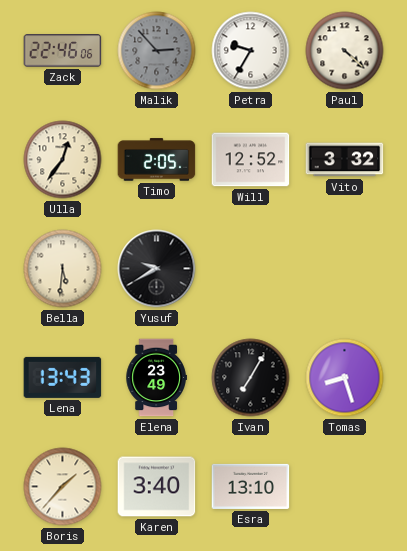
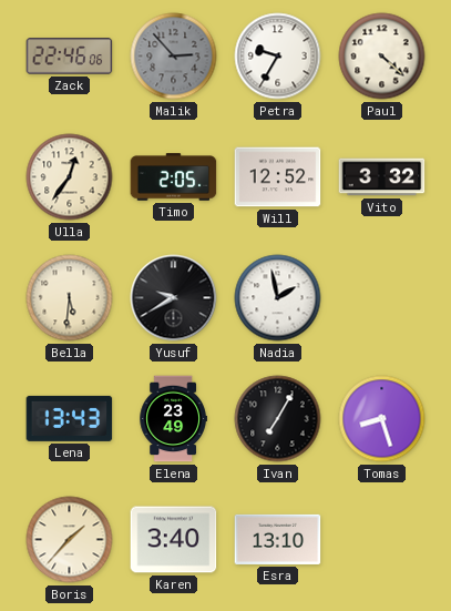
Nadia: none -> 1:58 (278, 298)
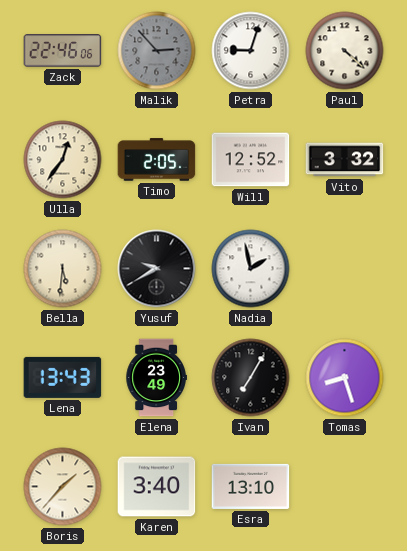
Petra: 9:35 -> 9:03 (251, 51)
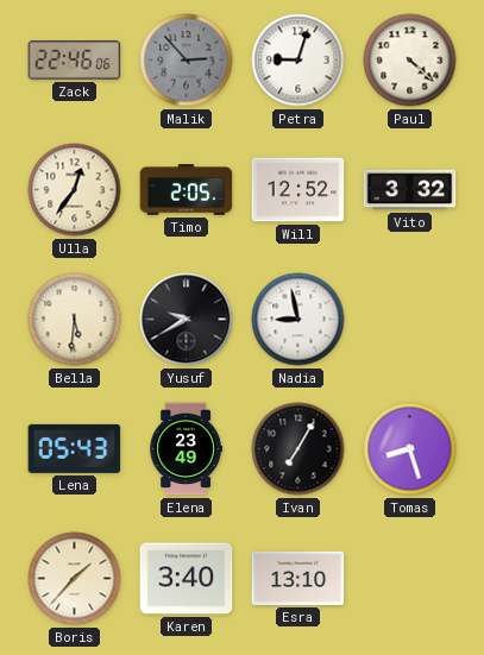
Nadia: 1:58 -> 8:58 (298, 320)
Lena: 13:43 -> 05:43 (75, 448)
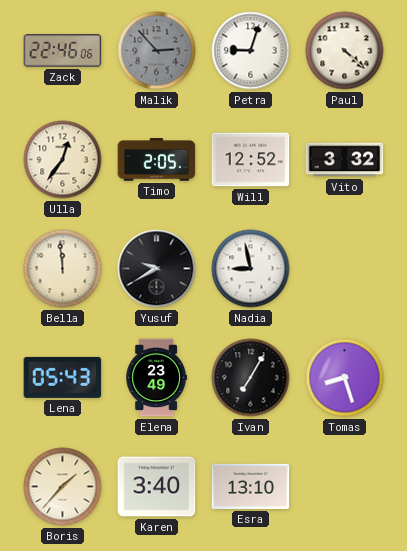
Bella: 5:31 -> 11:59 (63, 269)
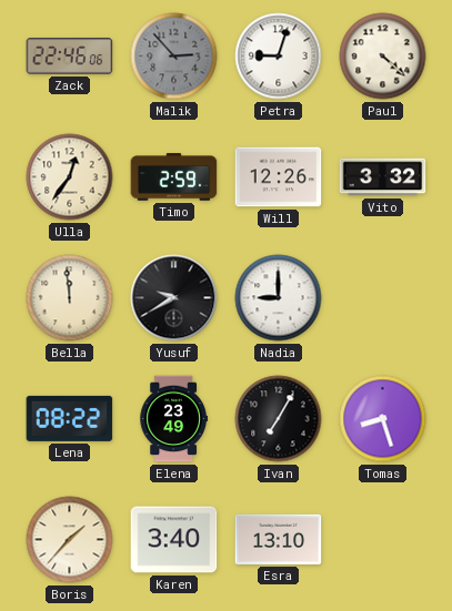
Timo: 2:05 -> 2:59 (174, 177)
Will: 12:52 -> 12:26 (279, 177)
Nadia: 8:58 -> 9:00 (279, 298)
Lena: 05:43 -> 08:22 (70, 418)
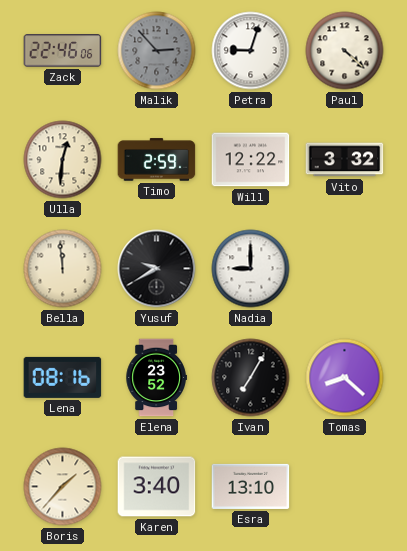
Ulla: 12:36 -> 12:31 (63, 160)
Will: 12:26 -> 12:22 (251, 160)
Lena: 08:22 -> 08:16 (63, 377)
Elena: 23:49 -> 23:52 (156, 378)
Tomas: 8:27 -> 8:22 (345, 378)
